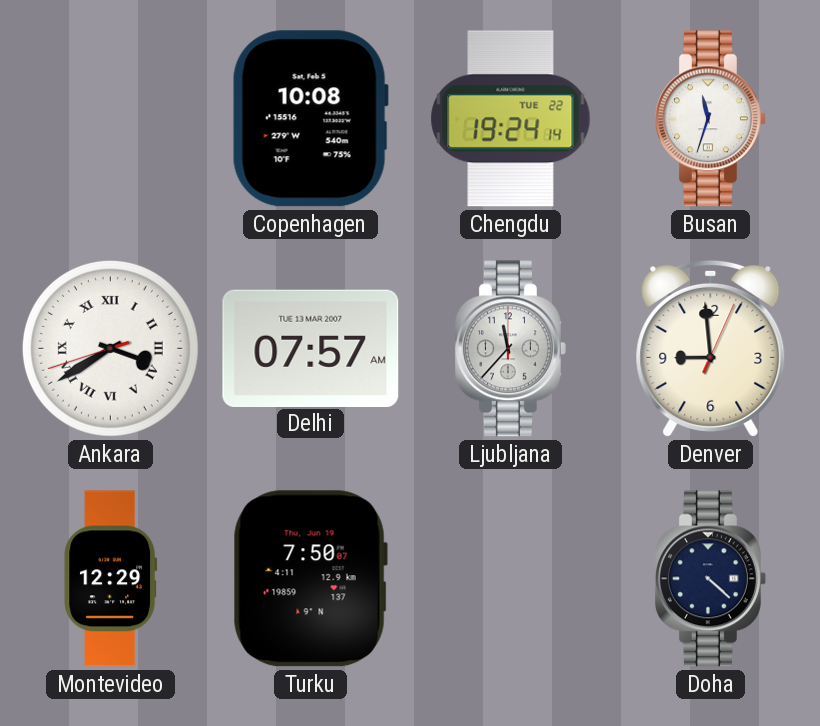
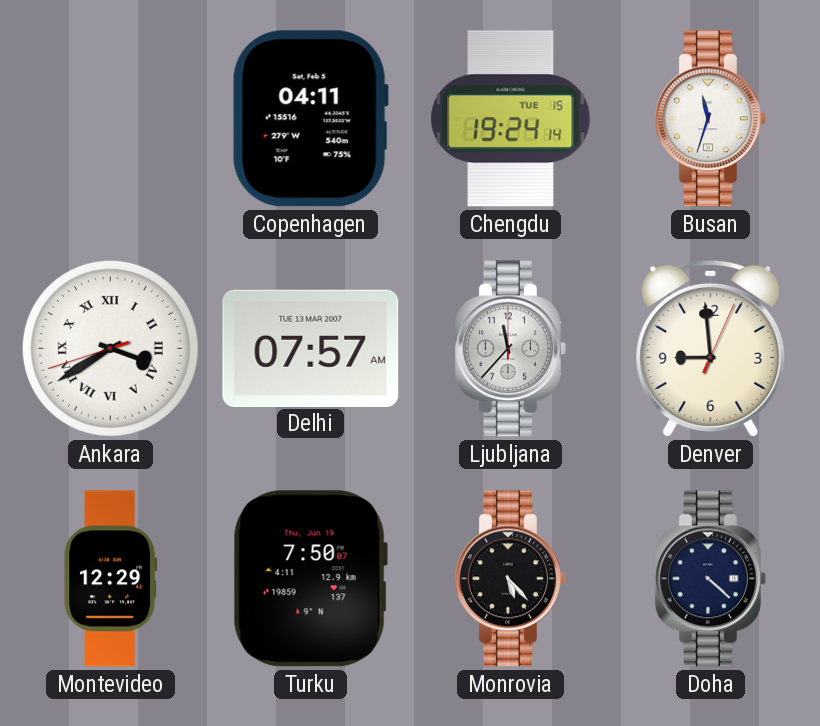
Copenhagen: 10:08 -> 04:11 (310, 119)
Chengdu date: TUE 22 -> TUE 15 (511, 119)
Monrovia: none -> 5:23 (510, 579)
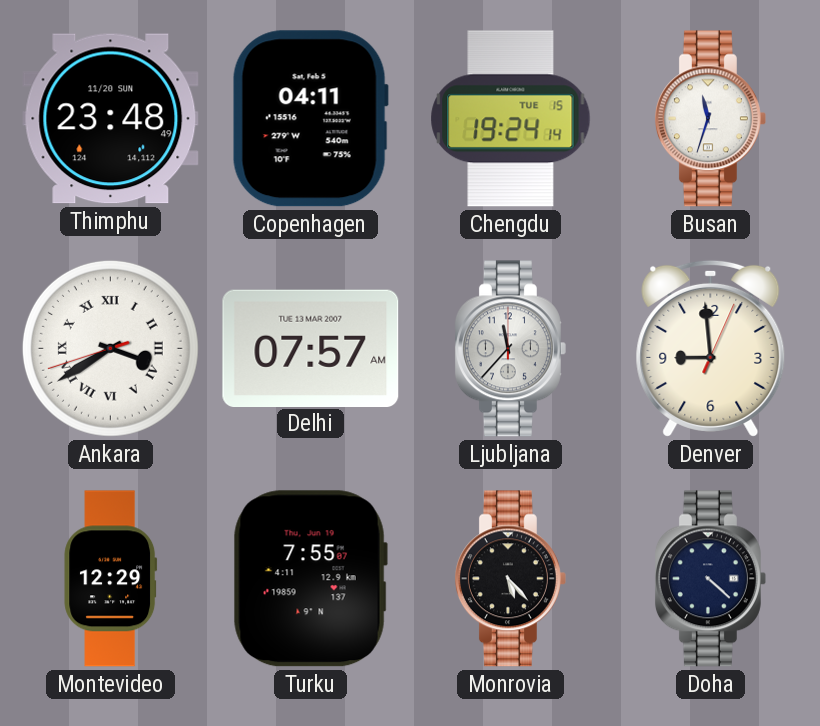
Thimphu: none -> 23:48 (111, 119)
Turku: 7:50 -> 7:55 (310, 579)
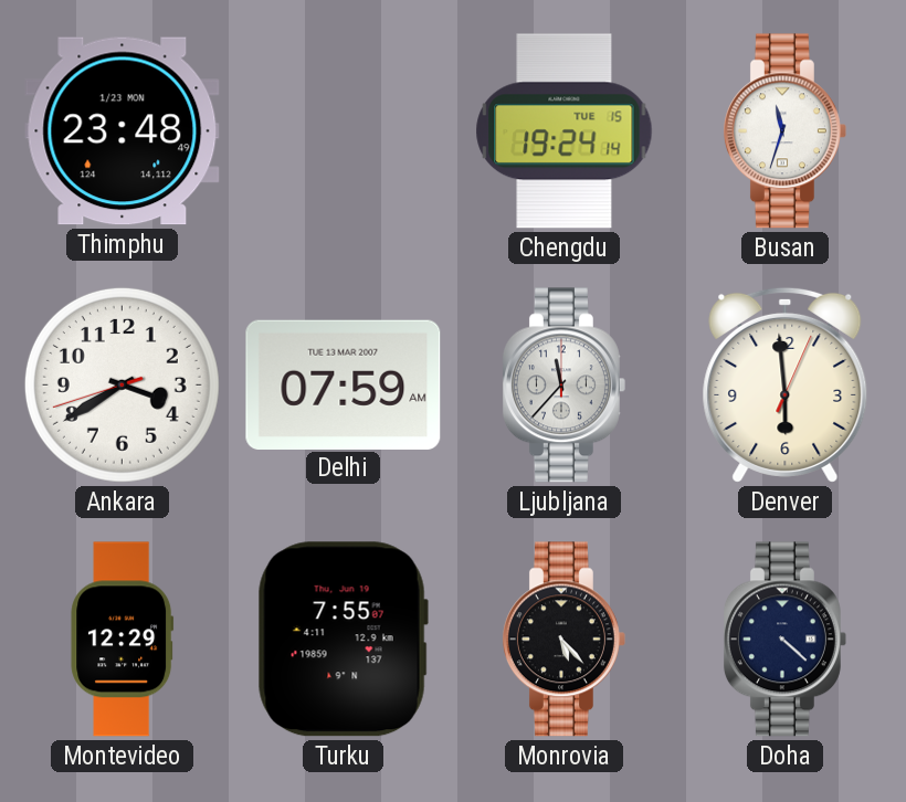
Thimphu date: 11/20 SUN -> 1/23 MON (123, 131)
Copenhagen: 04:11 -> none (310, 119)
Ankara numerals: Roman -> Arabic (122, 384)
Delhi: 07:57 -> 07:59 (344, 384)
Denver: 8:59 -> 5:59 (786, 384)
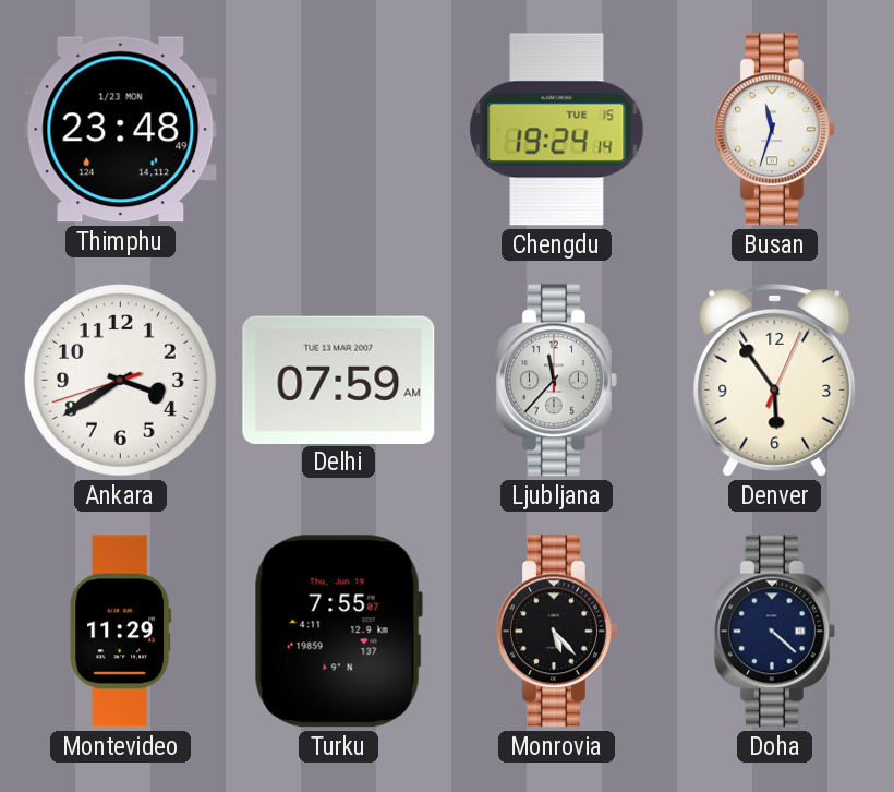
Denver: 5:59 -> 5:54 (775, 380)
Montevideo: 12:29 -> 11:29 (121, 632)
